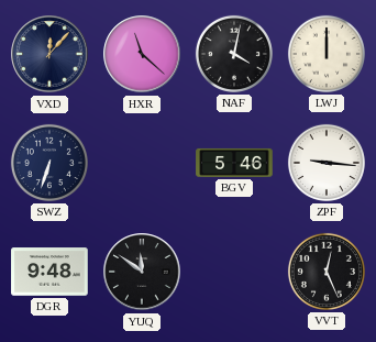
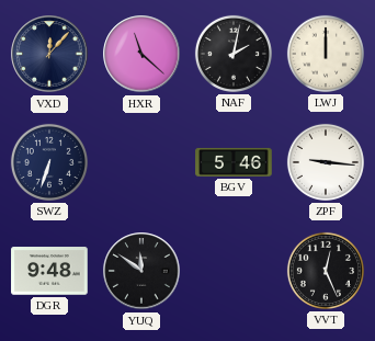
NAF: 4:02 -> 2:02 (234, 54)
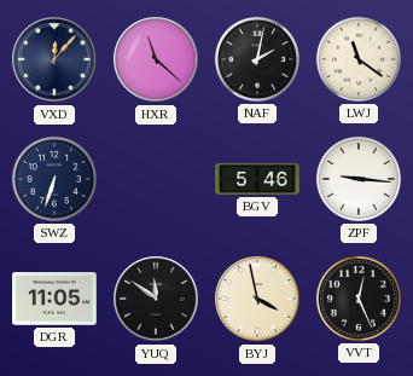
LWJ: 12:00 -> 11:21 (359, 59)
DGR: 9:48 -> 11:05 (54, 299)
BYJ: none -> 3:58 (257, 299)
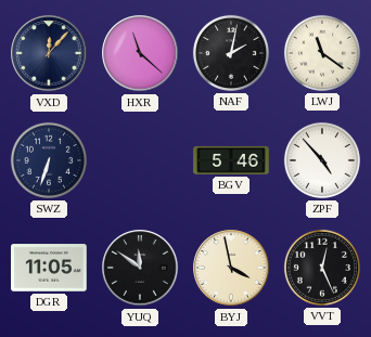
ZPF: 9:16 -> 4:53 (322, 160)
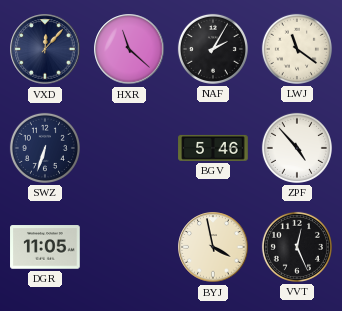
NAF: 2:02 -> 2:05 (213, 49)
YUQ: 11:51 -> none (140, 268)
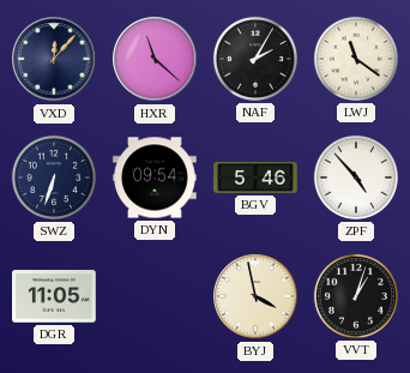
DYN: none -> 09:54 (155, 178)
VVT: 12:26 -> 1:03 (356, 296)
